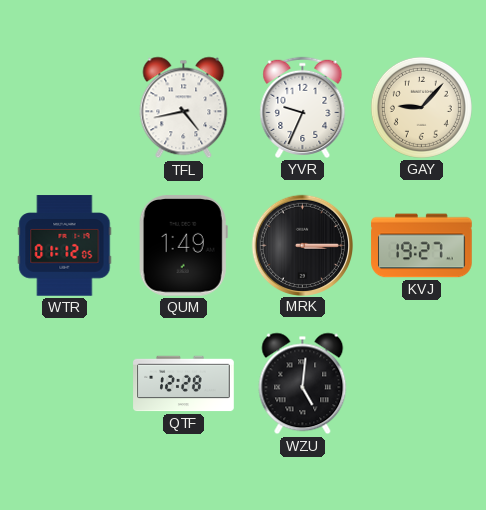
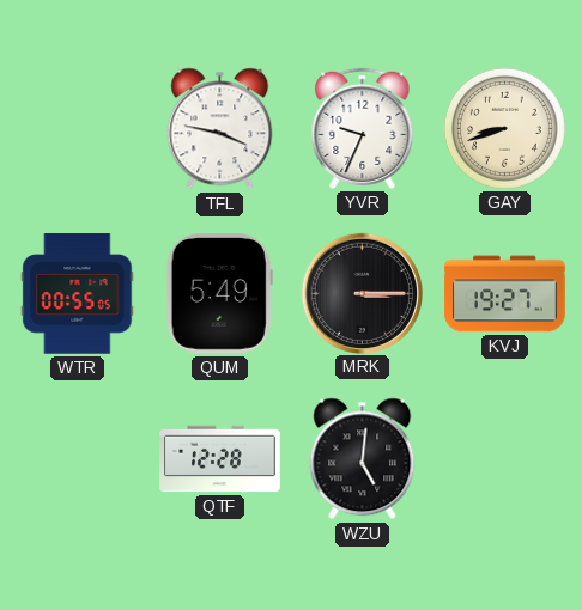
TFL: 4:43 -> 3:47 (220, 129)
GAY: 9:07 -> 8:42 (504, 128)
WTR: 01:12 -> 00:55 (78, 294)
QUM: 1:49 -> 5:49 (219, 294)
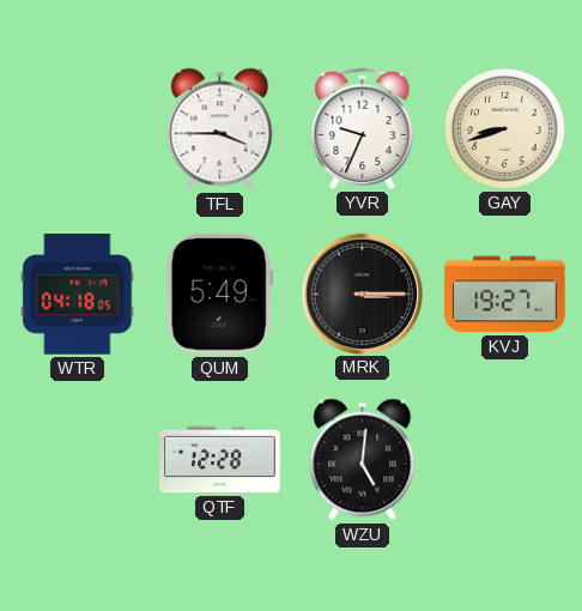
TFL: 3:47 -> 3:45 (220, 129)
WTR: 00:55 -> 04:18 (78, 295)
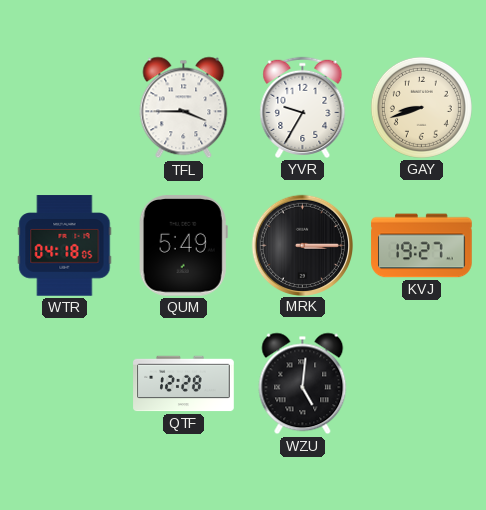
YVR: 9:34 -> 9:35 (303, 107)
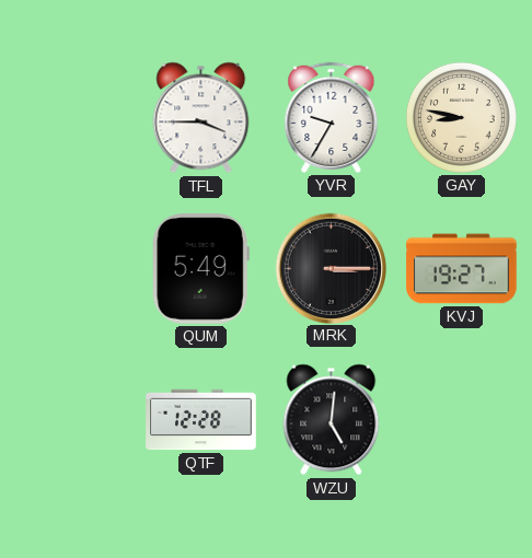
GAY: 8:42 -> 8:47 (461, 117)
WTR: 04:18 -> none (65, 246)
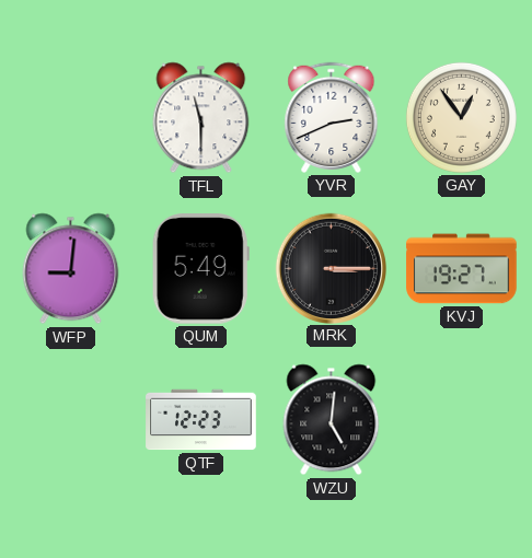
TFL: 3:45 -> 11:30 (201, 118)
YVR: 9:35 -> 2:41 (332, 117)
GAY: 8:47 -> 12:54 (461, 117)
WFP: none -> 9:01 (71, 269)
QTF: 12:28 -> 12:23 (201, 420)
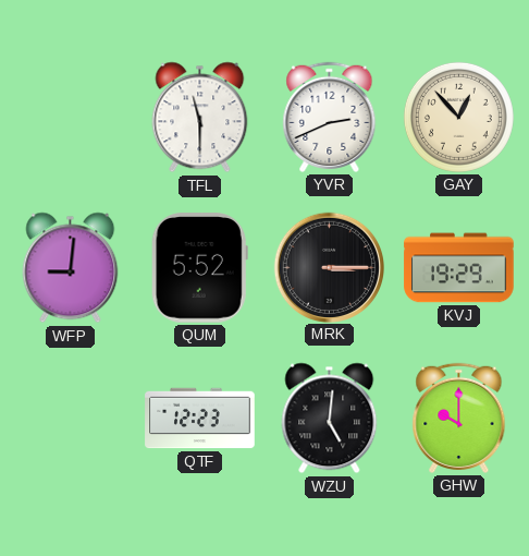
GAY: 12:54 -> 12:53 (458, 117)
QUM: 5:49 -> 5:52 (199, 268)
KVJ: 19:27 -> 19:29 (459, 268)
GHW: none -> 10:00 (459, 418)
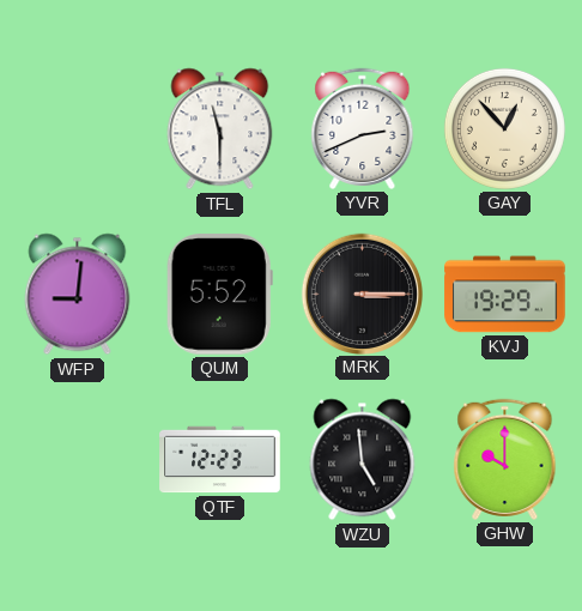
WZU: 5:01 -> 4:59 (363, 460)
